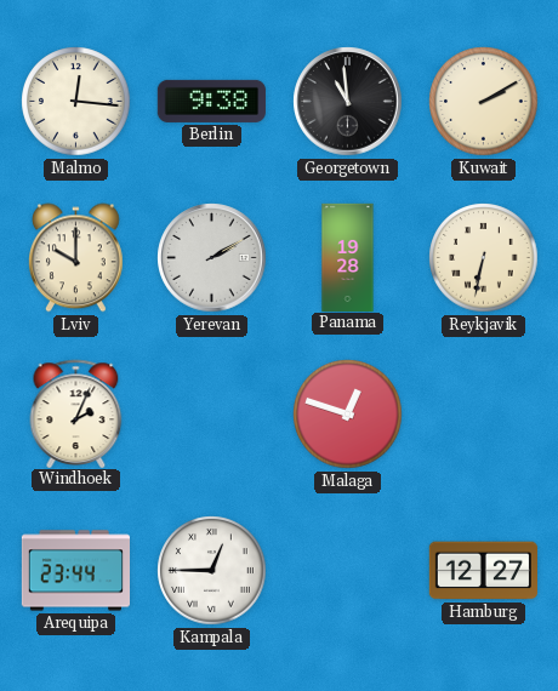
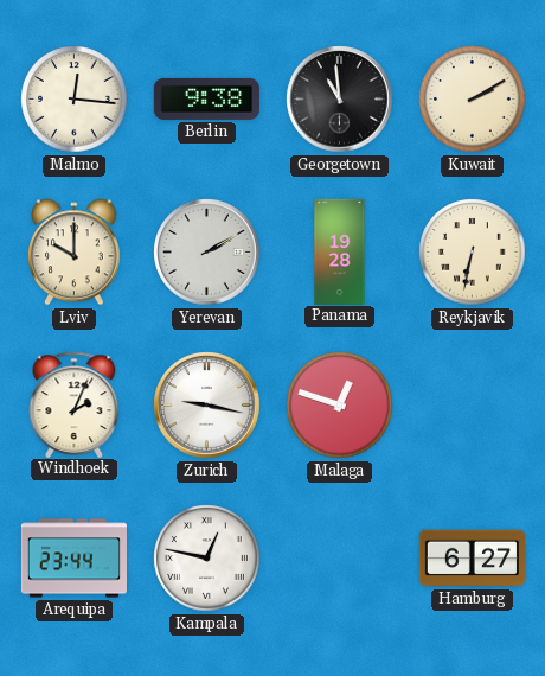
Zurich: none -> 9:17 (207, 406)
Kampala: 12:45 -> 12:47 (207, 559)
Hamburg: 12:27 -> 6:27 (472, 559)
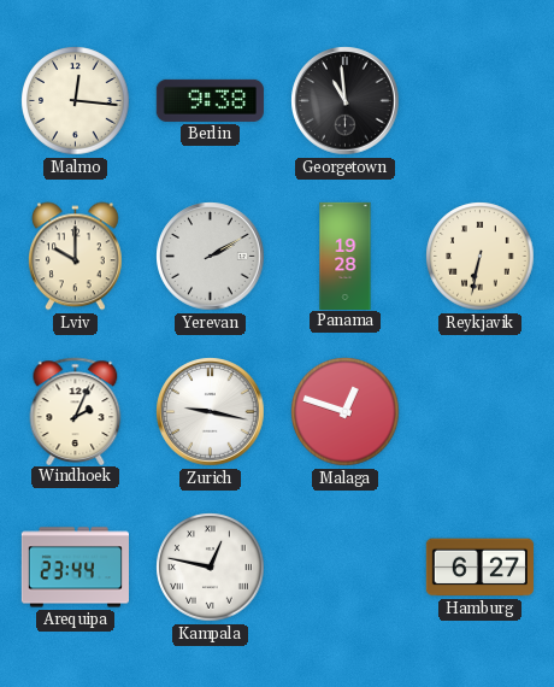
Kuwait: 2:10 -> none (473, 100)
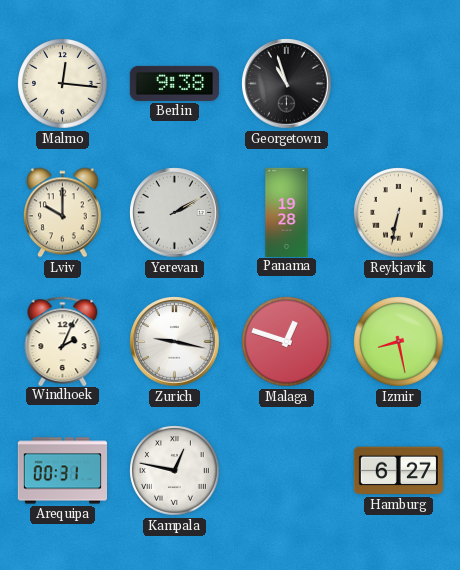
Georgetown: 10:59 -> 10:57 (287, 84)
Izmir: none -> 8:28 (399, 342)
Arequipa: 23:44 -> 00:31 (62, 471)
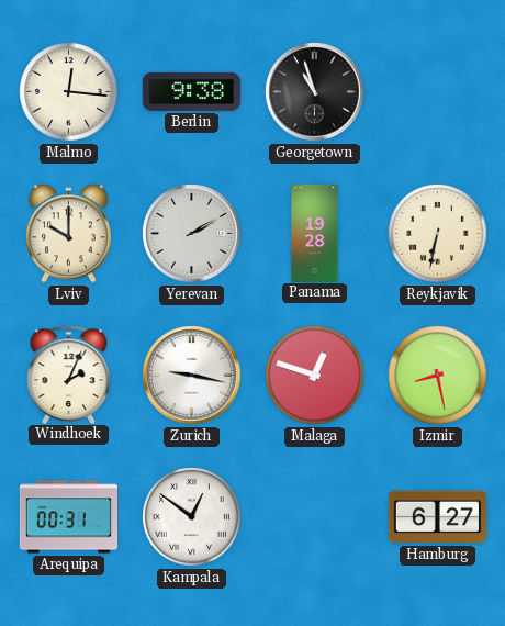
Kampala: 12:47 -> 12:51 (192, 517)
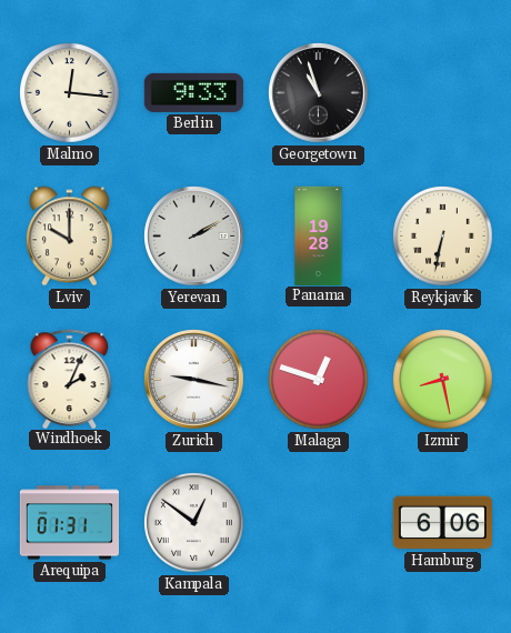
Berlin: 9:38 -> 9:33 (193, 92)
Arequipa: 00:31 -> 01:31 (69, 523)
Hamburg: 6:27 -> 6:06 (442, 523)
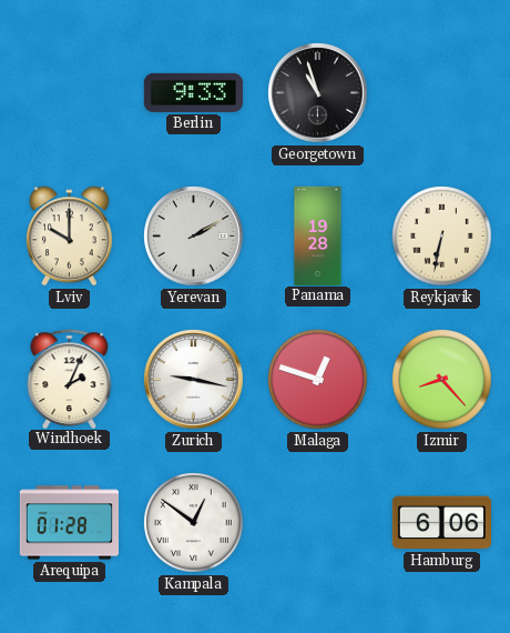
Malmo: 12:16 -> none (70, 93)
Izmir: 8:28 -> 8:23 (442, 380)
Arequipa: 01:31 -> 01:28 (69, 523)
